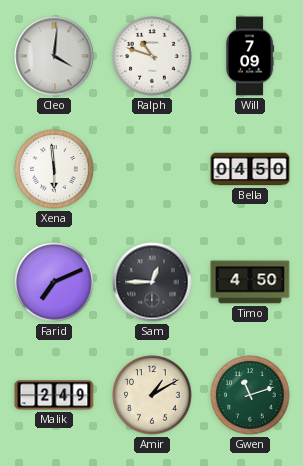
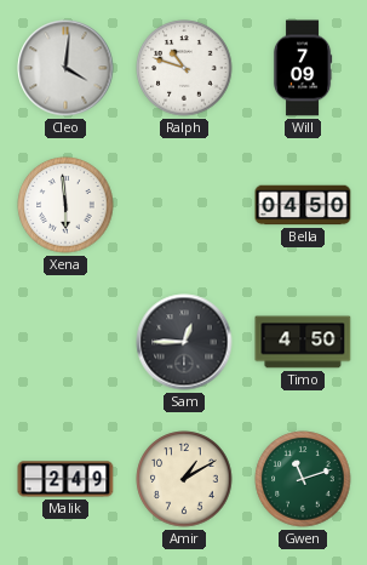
Farid: 7:11 -> none (54, 282)
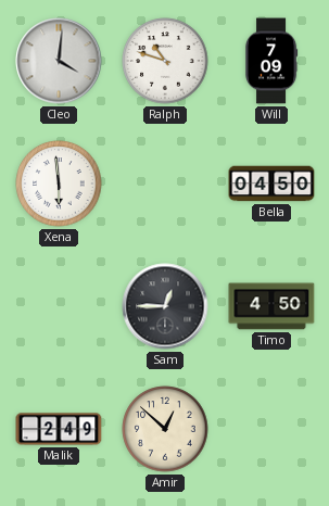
Amir: 1:10 -> 12:52 (165, 429)
Gwen: 11:12 -> none (303, 479)
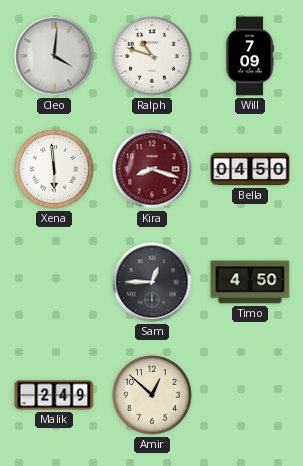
Kira: none -> 8:18 (152, 169)
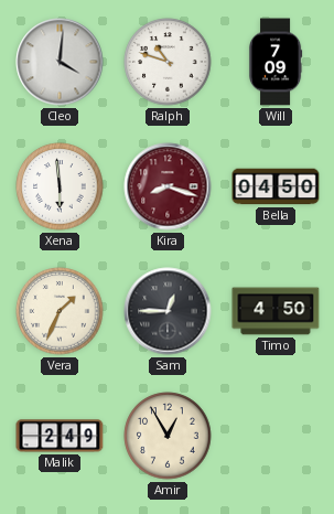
Vera: none -> 1:34 (60, 311)
Amir: 12:52 -> 12:55 (168, 436)
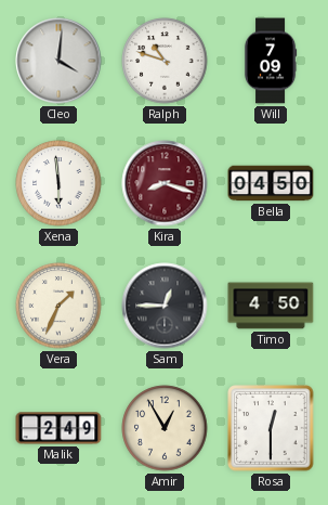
Rosa: none -> 12:30 (271, 428)
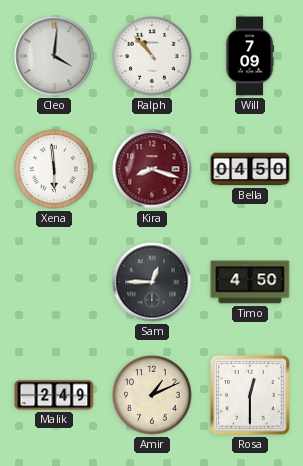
Ralph: 10:48 -> 10:53 (152, 56)
Vera: 1:34 -> none (58, 306)
Amir: 12:55 -> 1:11 (152, 395)
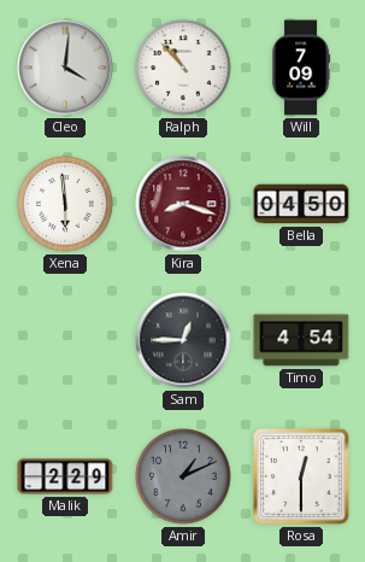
Timo: 4:50 -> 4:54 (301, 340)
Malik: 2:49 -> 2:29 (65, 476)
Amir dial: cream -> grey (183, 476)
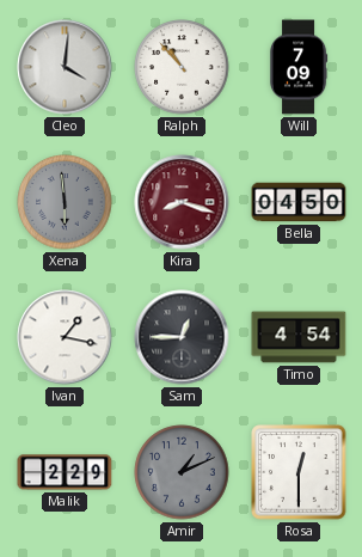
Xena dial: white -> grey (65, 202)
Ivan: none -> 1:17 (65, 337)
